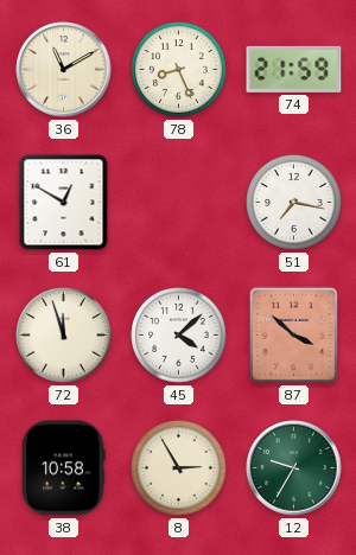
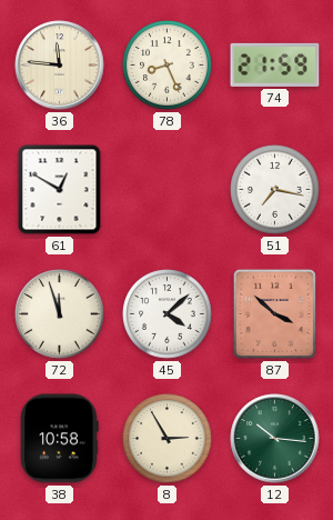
36: 11:10 -> 11:46 (60, 66)
12: 9:35 -> 10:16 (275, 439)
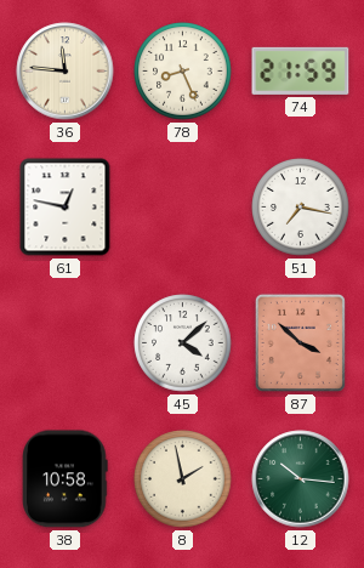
61: 12:50 -> 12:47 (66, 208)
72: 11:57 -> none (60, 314)
8: 2:55 -> 1:58 (183, 479)
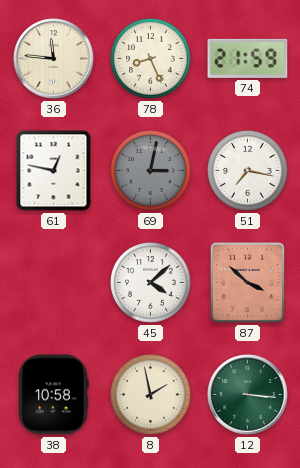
69: none -> 3:02 (151, 171)
12: 10:16 -> 3:16 (248, 395)
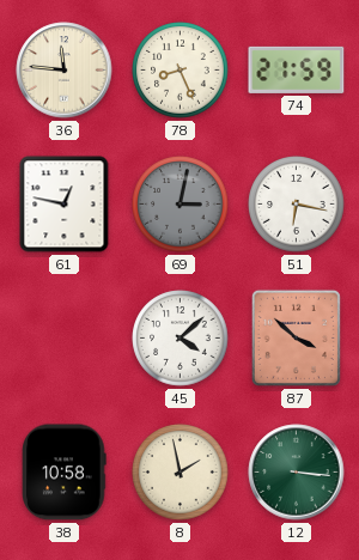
51: 7:17 -> 6:17 (297, 205)
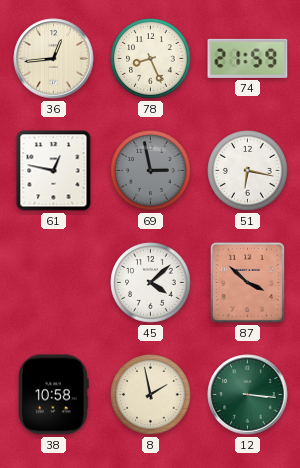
36: 11:46 -> 12:44 (54, 59)
69: 3:02 -> 2:58 (151, 171)
